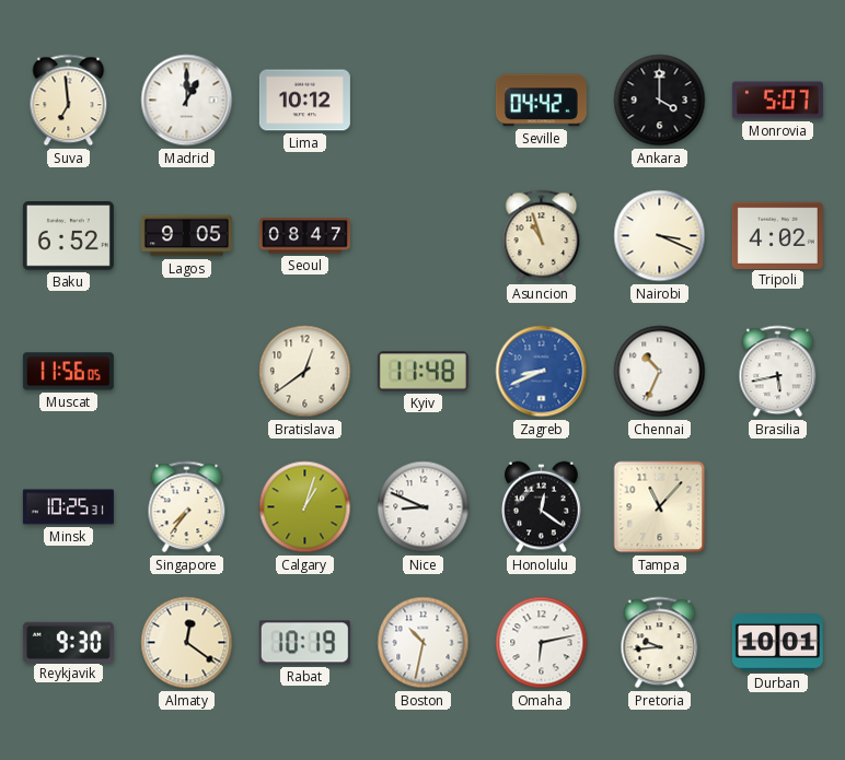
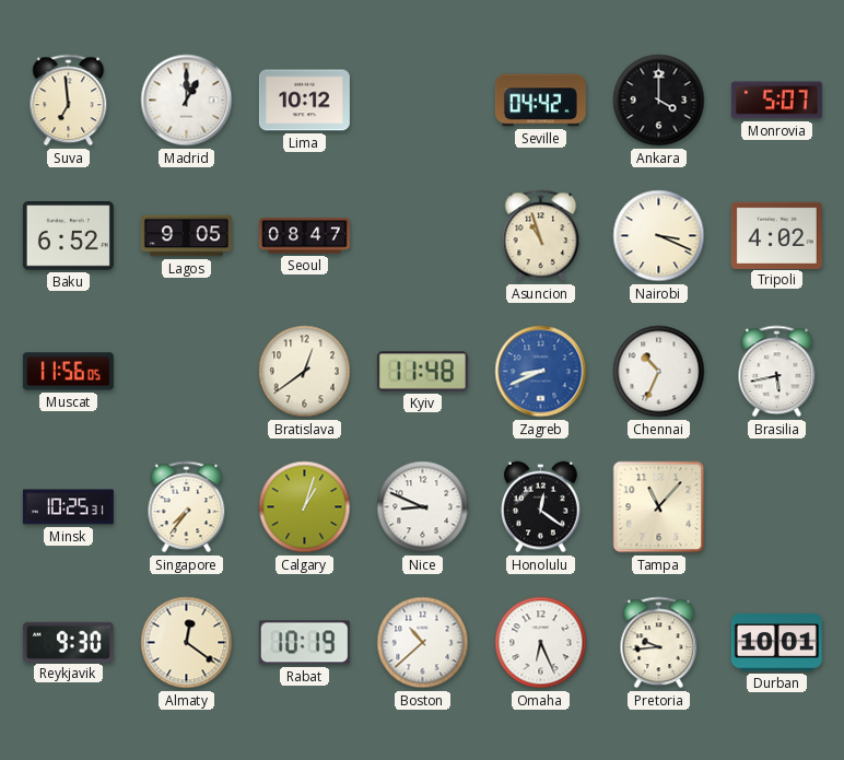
Boston: 10:32 -> 10:38 (423, 643)
Omaha: 6:13 -> 6:26 (541, 643)
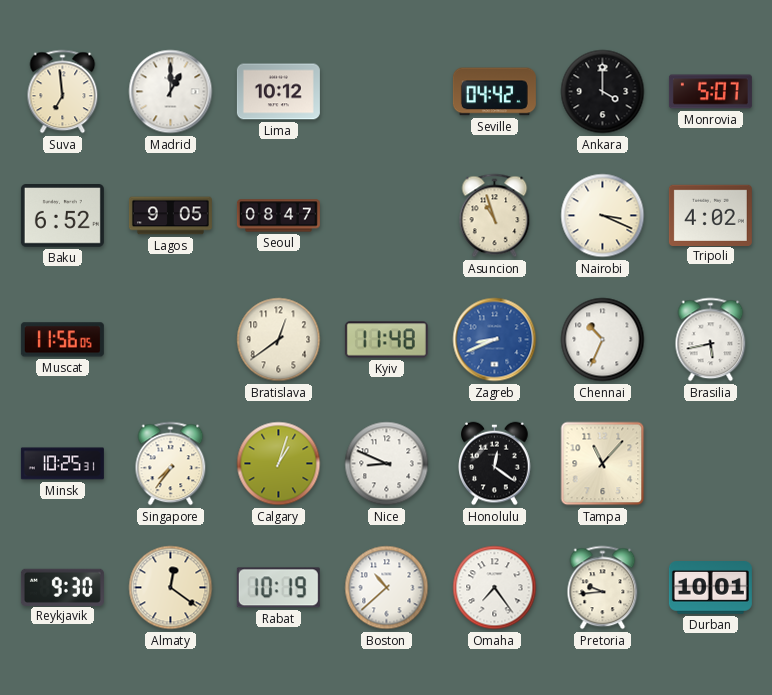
Omaha: 6:26 -> 7:24 (495, 588)
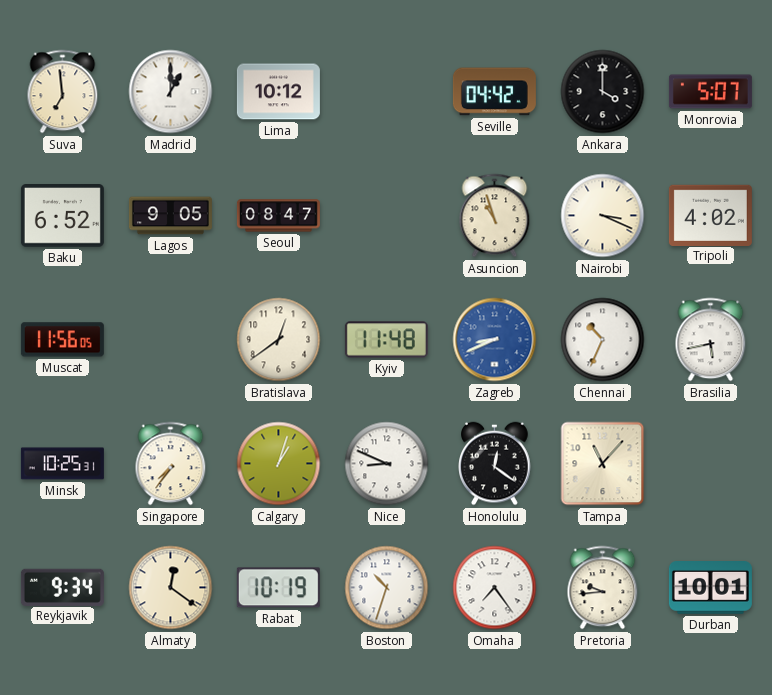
Reykjavik: 9:30 -> 9:34 (62, 587)
Boston: 10:38 -> 10:33 (387, 588)
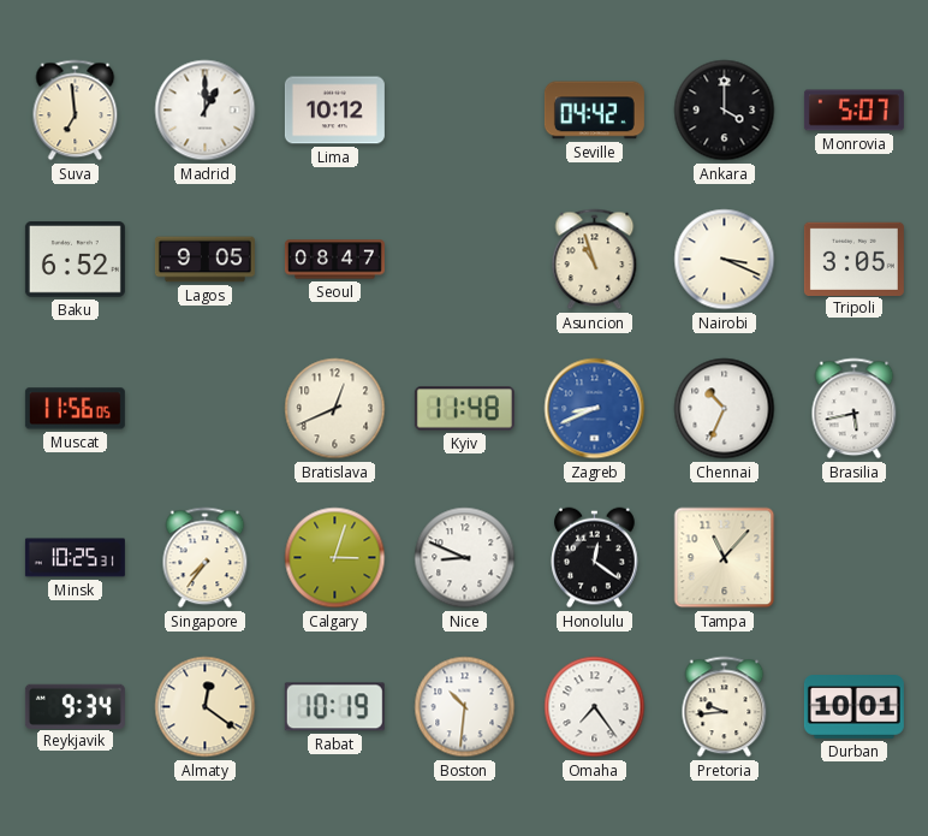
Tripoli: 4:02 -> 3:05 (853, 259)
Bratislava: 12:39 -> 12:41 (335, 409)
Calgary: 1:03 -> 3:03 (335, 558)
Boston: 10:33 -> 10:31 (465, 707)
